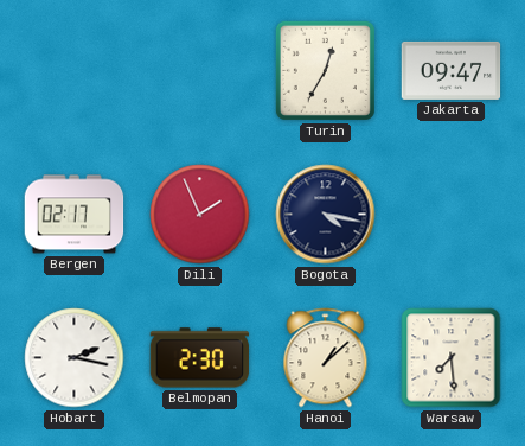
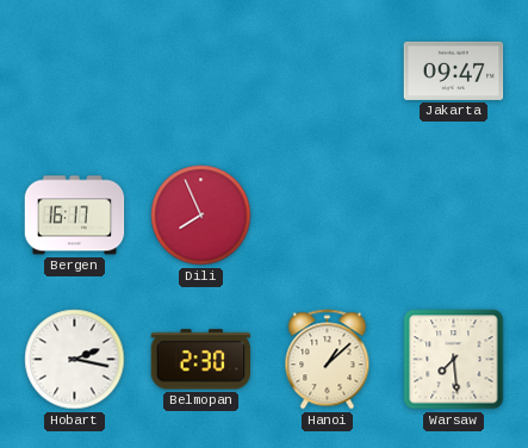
Turin: 12:35 -> none (325, 70)
Bergen: 02:17 -> 16:17 (75, 216)
Dili: 1:56 -> 7:56 (201, 216)
Bogota: 4:17 -> none (326, 215)
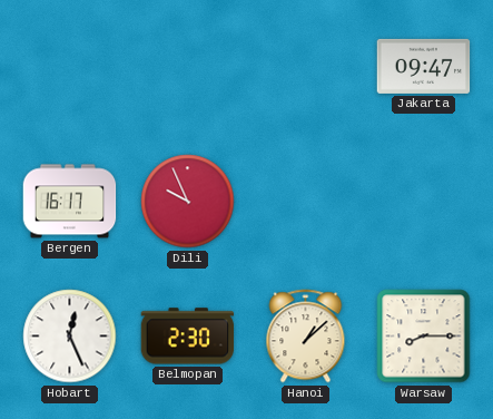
Dili: 7:56 -> 9:56 (188, 202)
Hobart: 2:17 -> 12:26 (70, 337)
Warsaw: 7:29 -> 8:15 (424, 337)
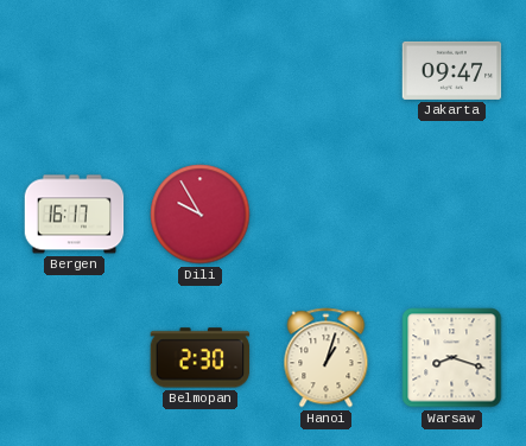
Dili: 9:56 -> 9:55 (201, 215)
Hobart: 12:26 -> none (70, 337)
Hanoi: 1:08 -> 1:03 (327, 358)
Warsaw: 8:15 -> 8:18 (452, 358)
